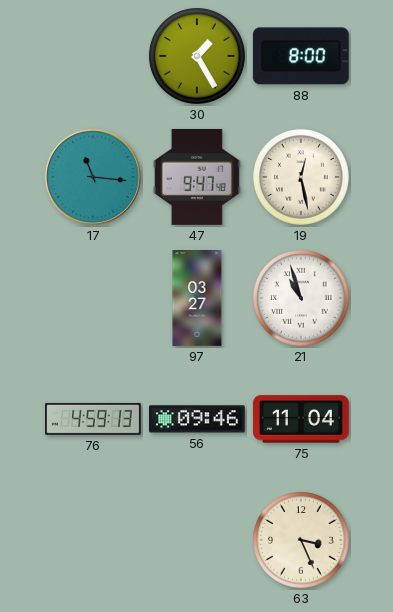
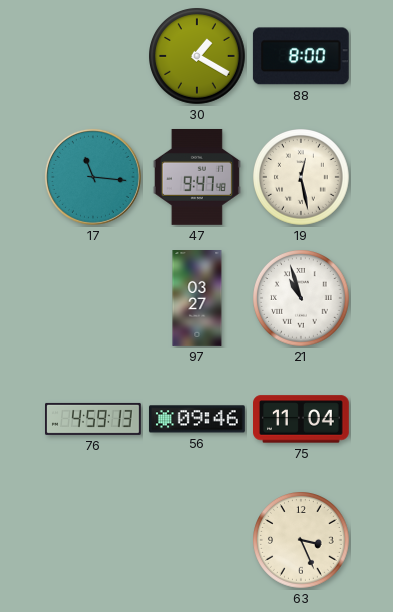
30: 1:25 -> 1:20 (198, 57)
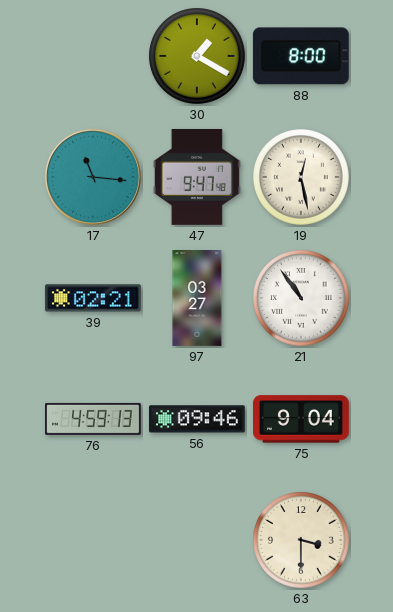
39: none -> 02:21 (93, 298)
21: 10:57 -> 10:54 (302, 299)
75: 11:04 -> 9:04 (302, 419)
63: 3:26 -> 3:30 (302, 541)
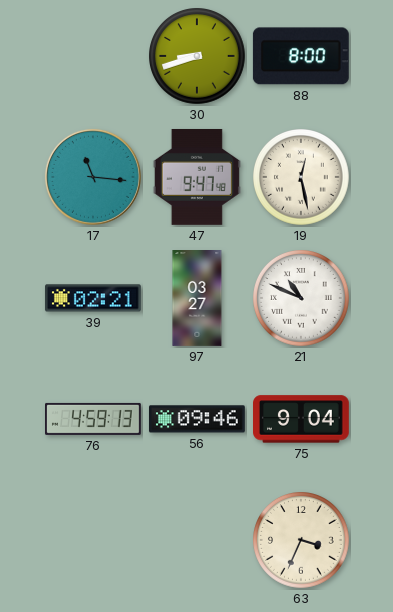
30: 1:20 -> 8:42 (198, 57)
21: 10:54 -> 10:49 (302, 299)
63: 3:30 -> 3:34 (302, 541)
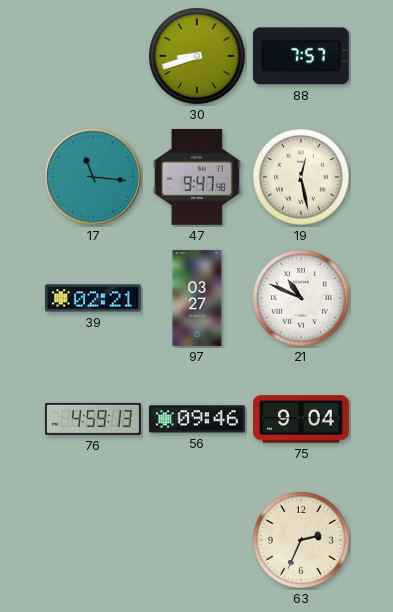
88: 8:00 -> 7:57 (301, 56)
63: 3:34 -> 2:34 (302, 541)
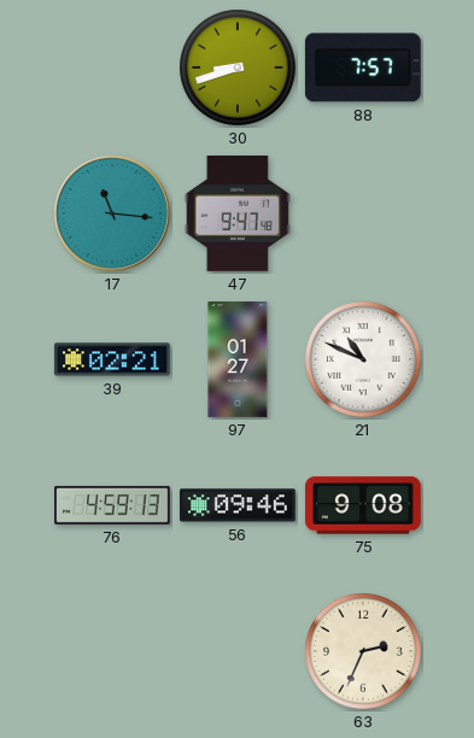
19: 12:28 -> none (302, 178)
97: 03:27 -> 01:27 (238, 361)
75: 9:04 -> 9:08 (364, 505)
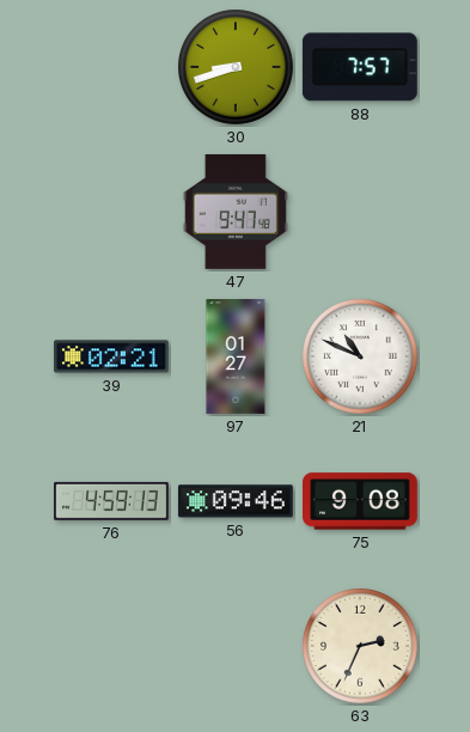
17: 11:16 -> none (112, 213)
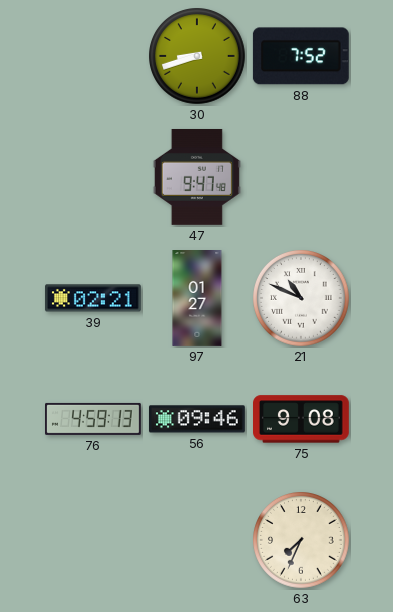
88: 7:57 -> 7:52 (301, 56)
63: 2:34 -> 7:34 (302, 541)
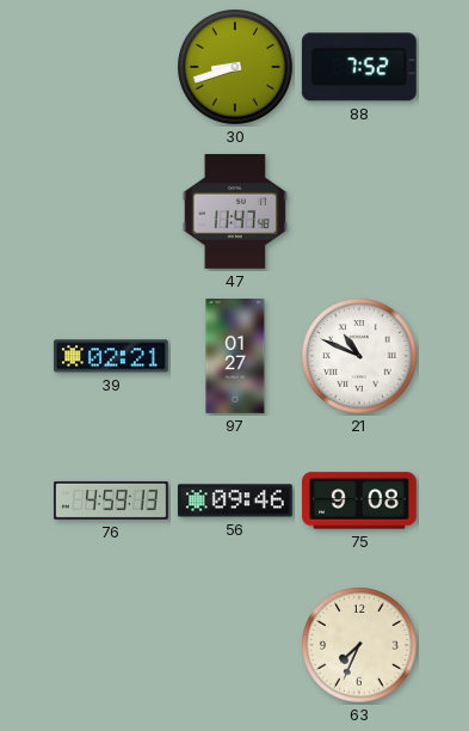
47: 9:47 -> 11:47 (235, 211)
